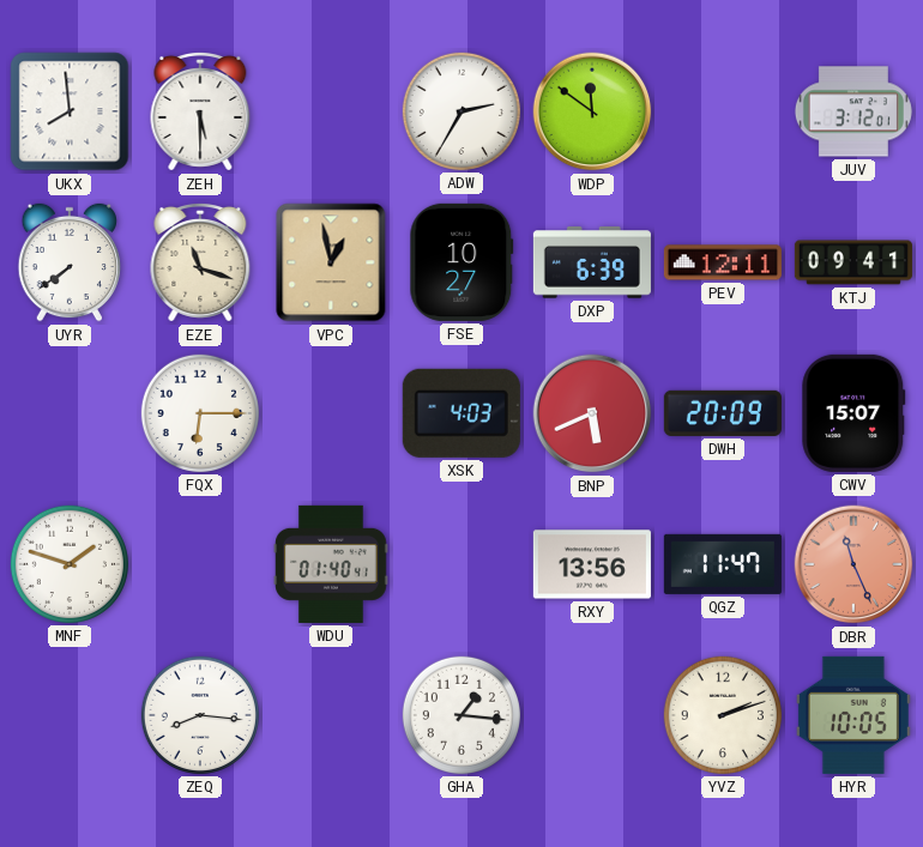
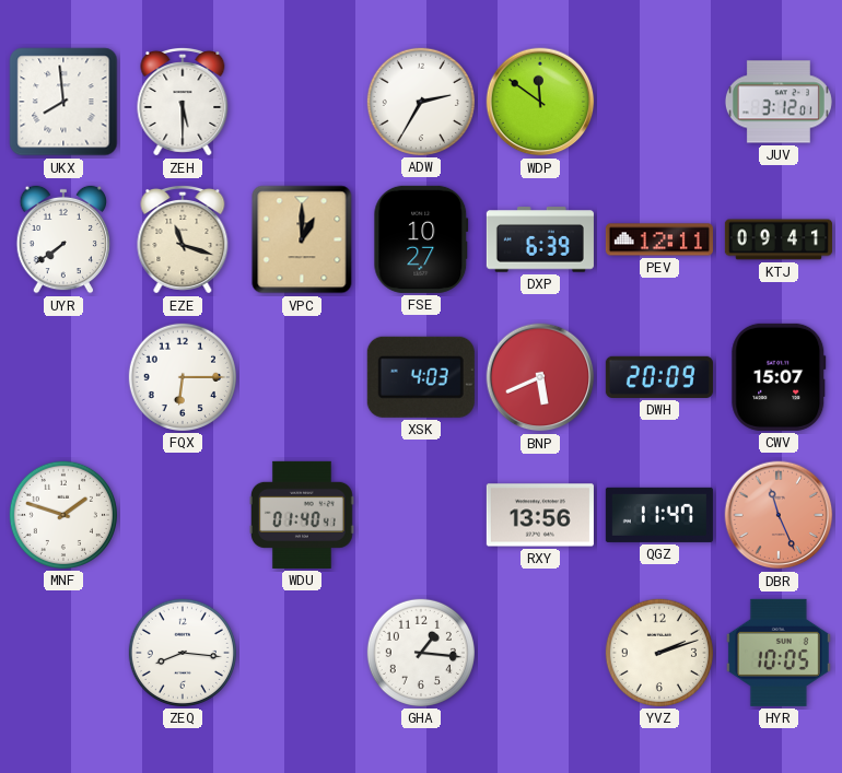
VPC: 12:58 -> 1:00 (302, 239)
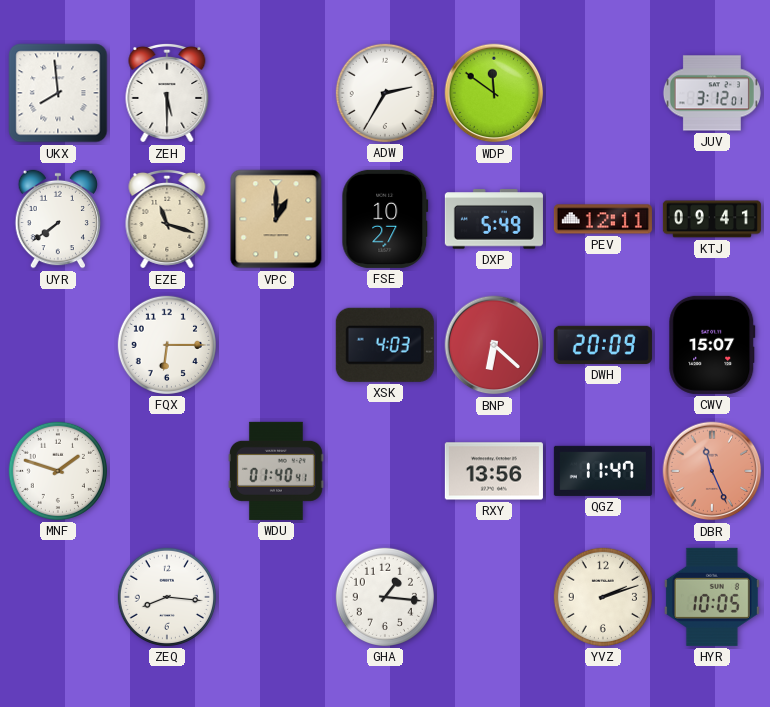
DXP: 6:39 -> 5:49 (494, 219)
BNP: 5:41 -> 6:22 (494, 345)
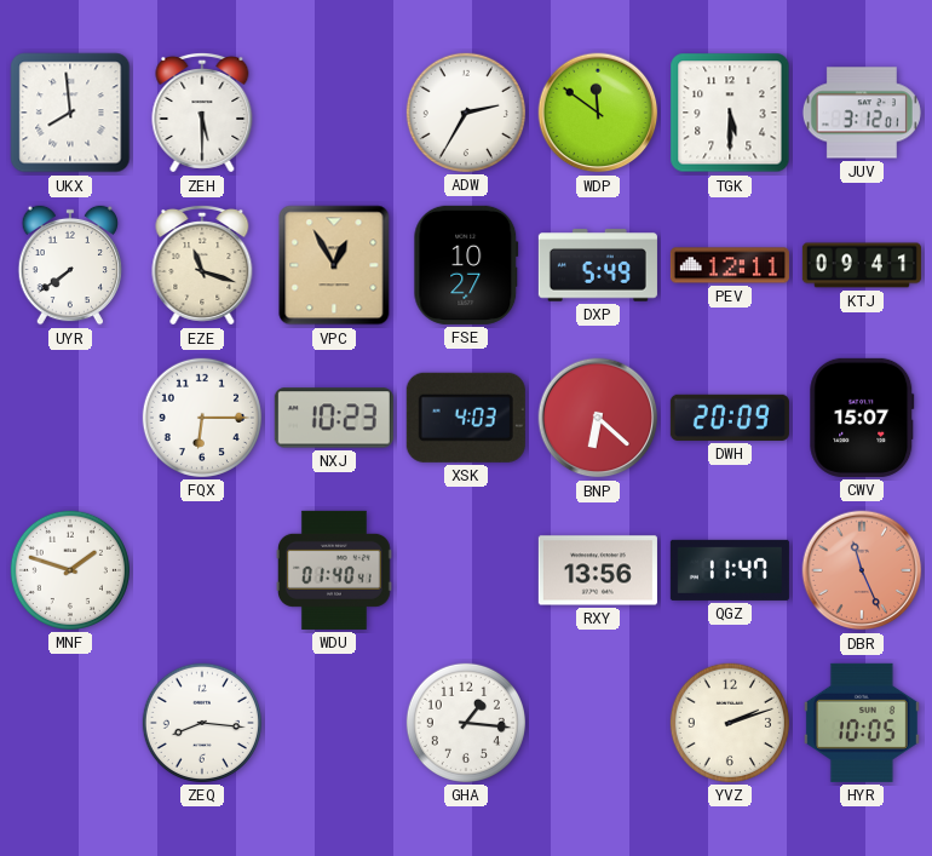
TGK: none -> 5:30 (730, 113)
VPC: 1:00 -> 12:55 (334, 265)
NXJ: none -> 10:23 (334, 418)
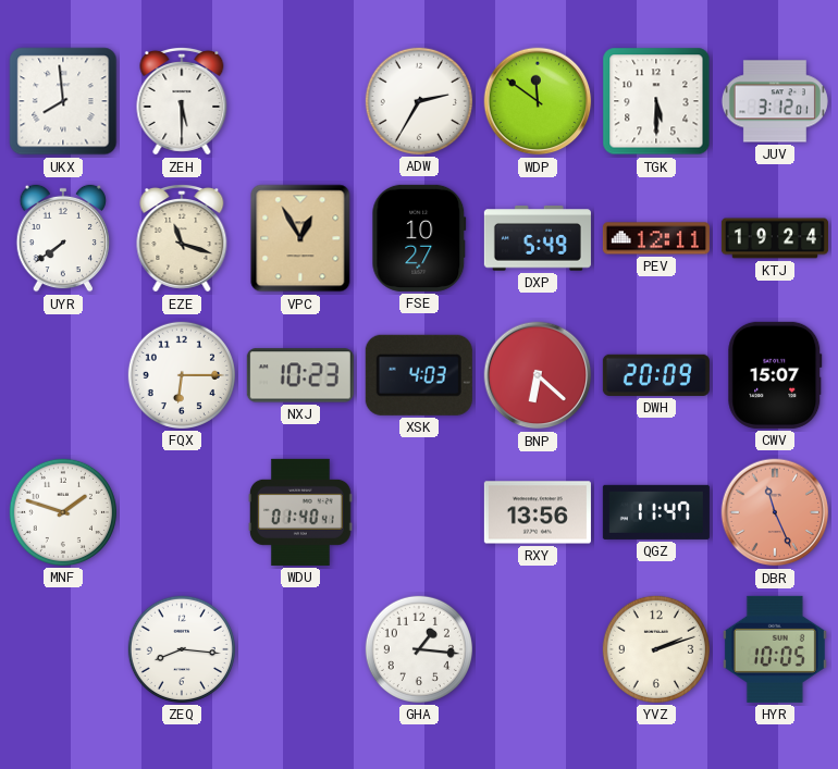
KTJ: 09:41 -> 19:24 (775, 238)
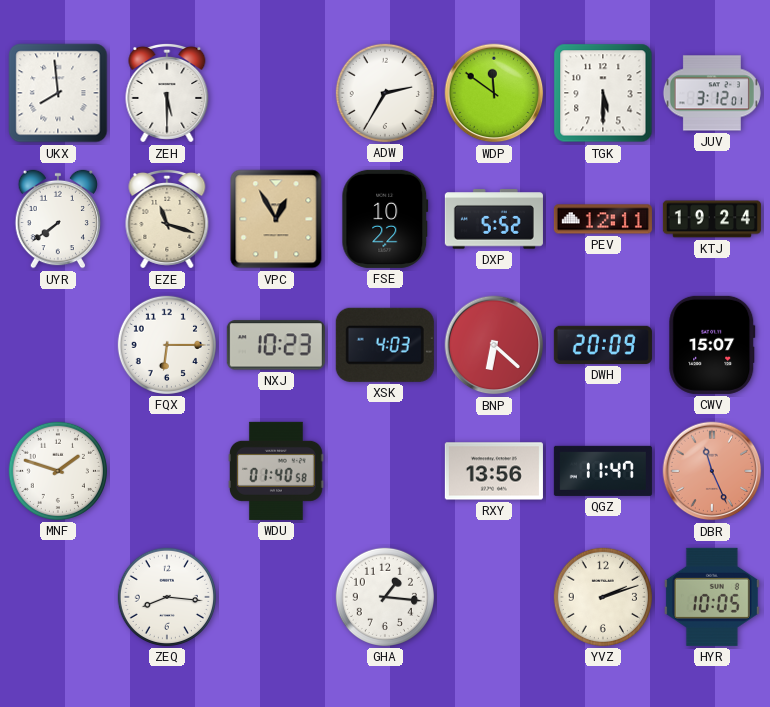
FSE: 10:27 -> 10:22 (385, 219)
DXP: 5:49 -> 5:52 (494, 219)
WDU: 01:40:41 -> 01:40:58 (276, 471)
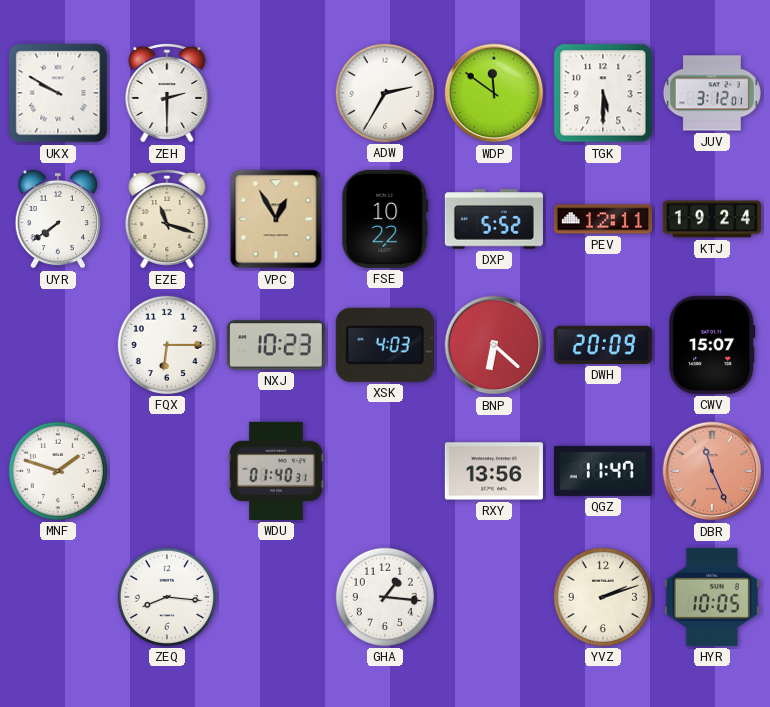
UKX: 7:59 -> 9:50 (58, 93)
ZEH: 5:30 -> 2:30 (167, 93)
WDU: 01:40:58 -> 01:40:31 (276, 471)
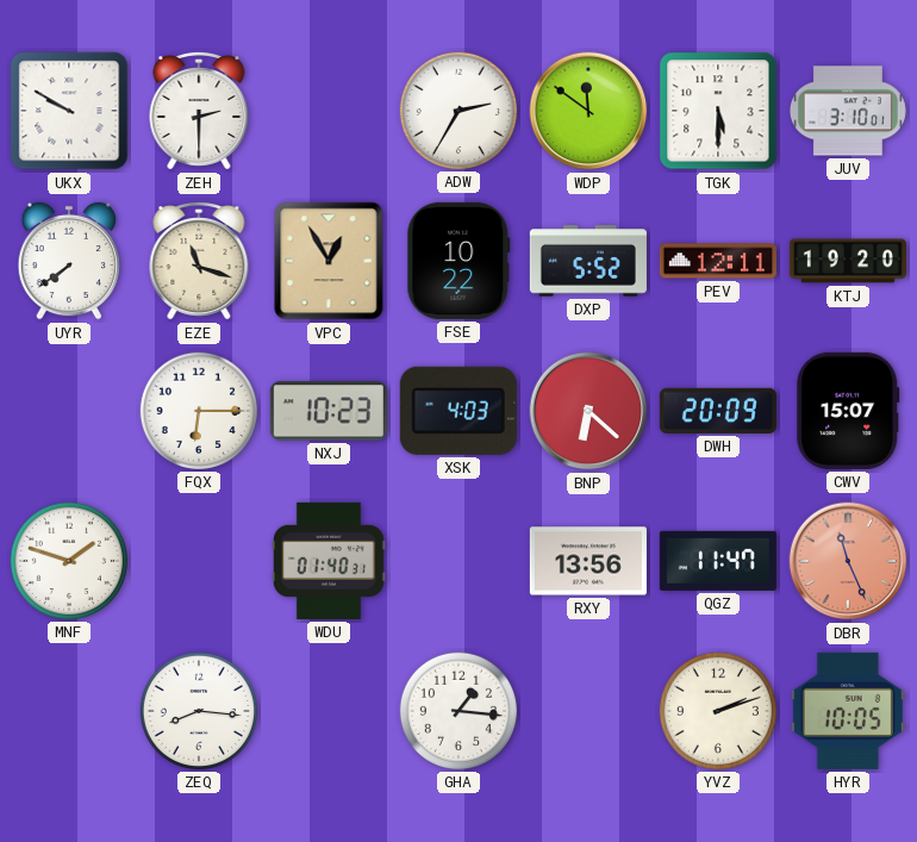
JUV: 3:12 -> 3:10 (848, 111)
KTJ: 19:24 -> 19:20 (848, 261)
